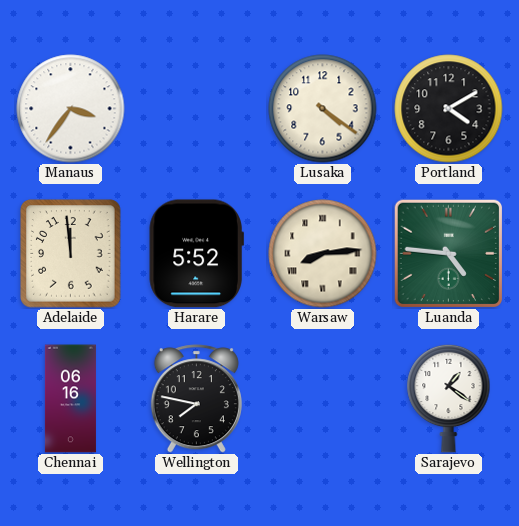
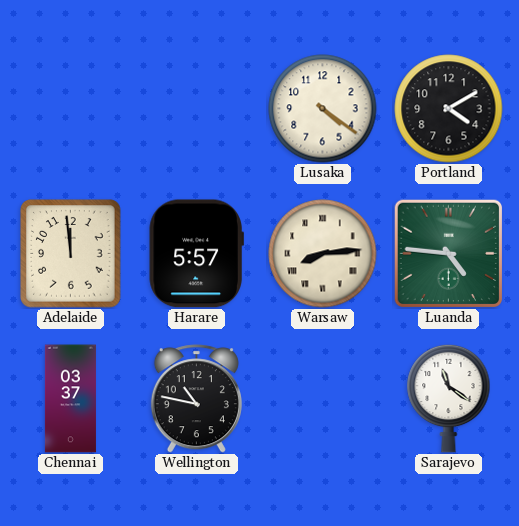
Manaus: 3:36 -> none (71, 109)
Harare: 5:52 -> 5:57 (196, 254)
Chennai: 06:16 -> 03:37 (70, 399)
Wellington: 7:47 -> 10:47 (196, 399)
Sarajevo: 1:21 -> 11:21 (449, 398)
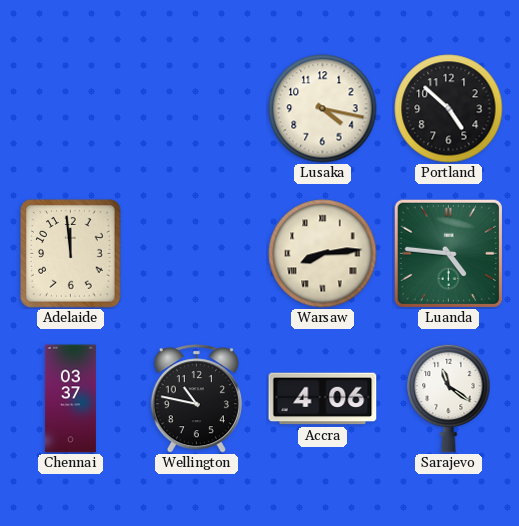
Lusaka: 4:21 -> 4:17 (323, 109)
Portland: 4:10 -> 4:52 (449, 109)
Harare: 5:57 -> none (196, 254)
Accra: none -> 4:06 (323, 399)
